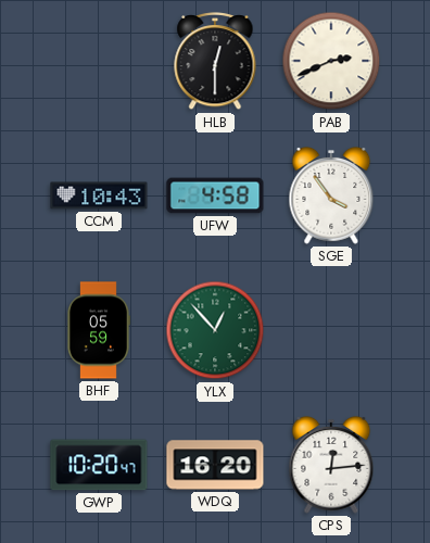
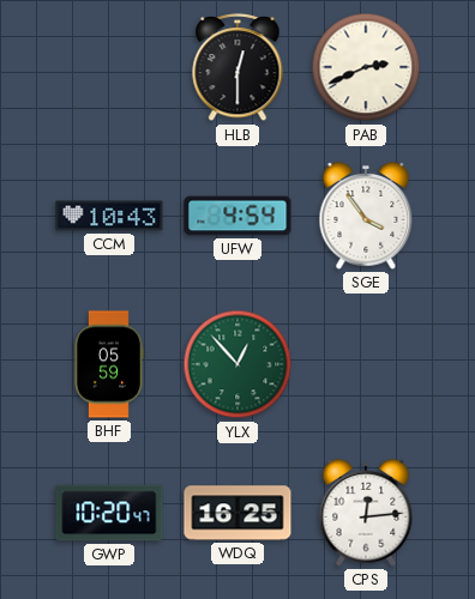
UFW: 4:58 -> 4:54 (237, 216)
WDQ: 16:20 -> 16:25 (237, 513)
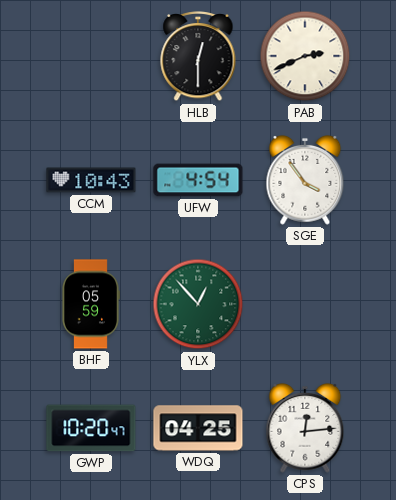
WDQ: 16:25 -> 04:25 (198, 428)
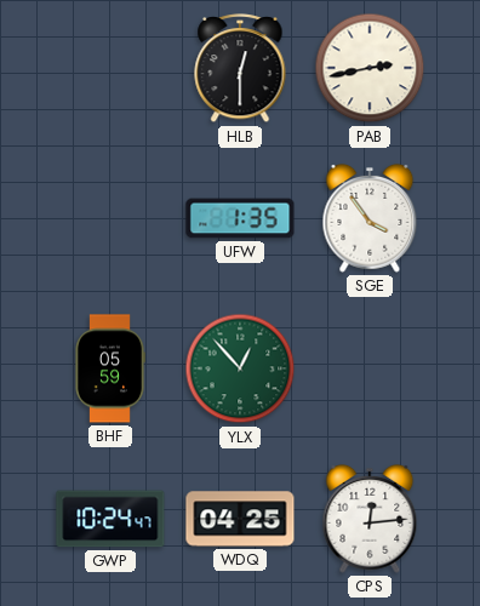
PAB: 2:41 -> 2:43 (370, 68)
CCM: 10:43 -> none (91, 180)
UFW: 4:54 -> 1:35 (240, 218)
GWP: 10:20 -> 10:24 (110, 519)
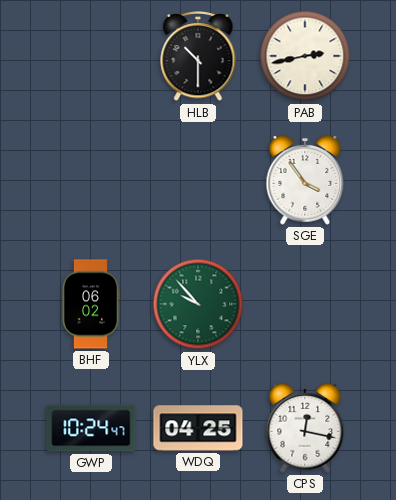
HLB: 12:30 -> 10:30 (198, 56)
UFW: 1:35 -> none (240, 218)
BHF: 05:59 -> 06:02 (91, 304)
YLX: 12:53 -> 9:53 (198, 304)
CPS: 12:14 -> 12:17 (305, 428)
